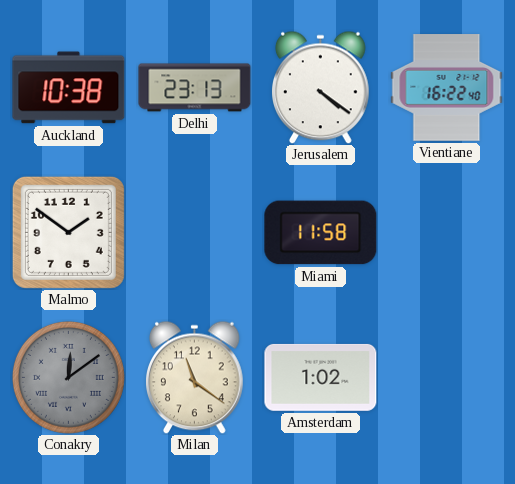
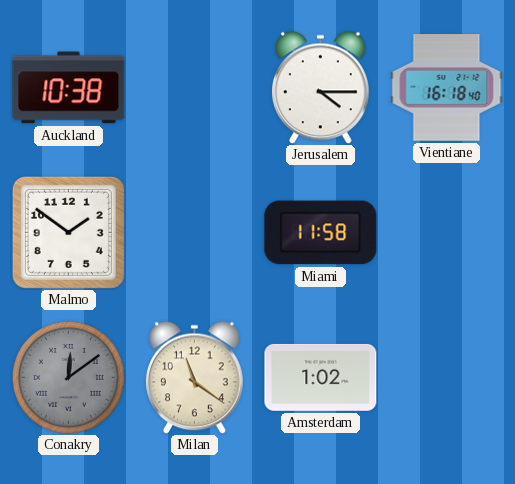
Delhi: 23:13 -> none (195, 88)
Jerusalem: 4:21 -> 4:15 (321, 87)
Vientiane: 16:22 -> 16:18 (447, 88)
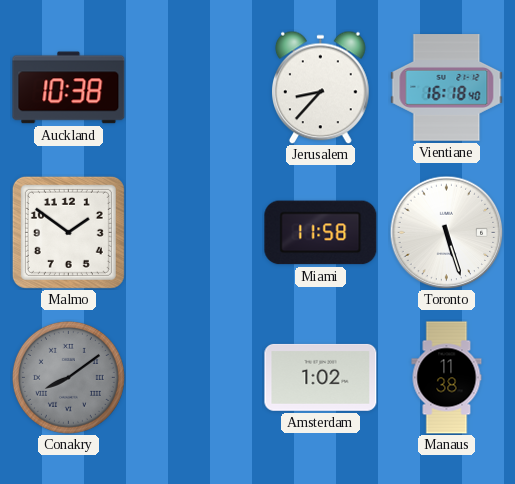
Jerusalem: 4:15 -> 8:37 (321, 87)
Toronto: none -> 5:27 (446, 232)
Conakry: 12:09 -> 8:09 (68, 377)
Milan: 11:21 -> none (195, 377)
Manaus: none -> 11:38 (447, 378)
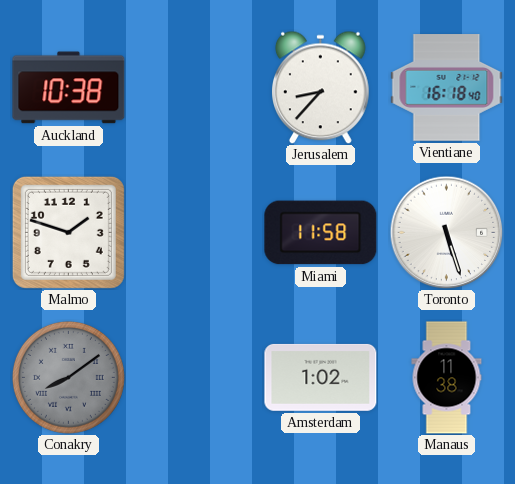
Malmo: 1:51 -> 1:48 (68, 232)
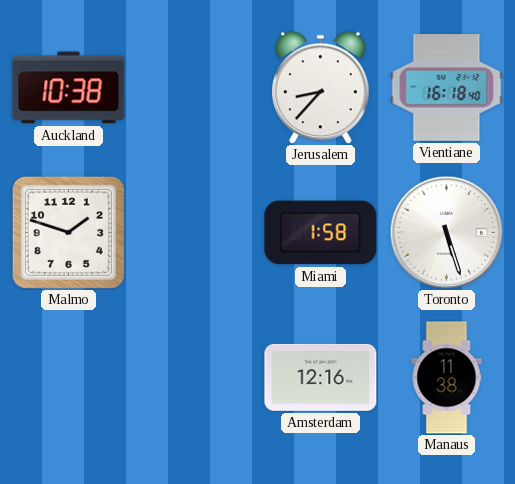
Miami: 11:58 -> 1:58 (321, 233)
Conakry: 8:09 -> none (68, 377)
Amsterdam: 1:02 -> 12:16 (321, 377)
